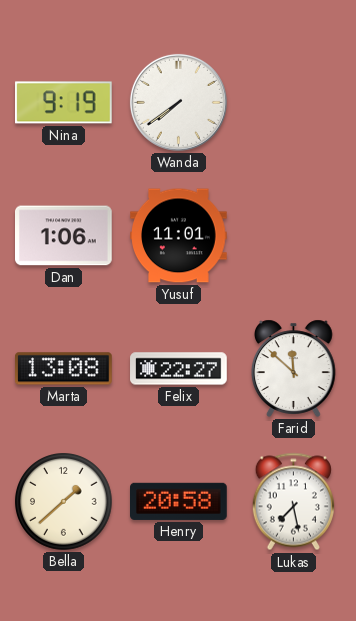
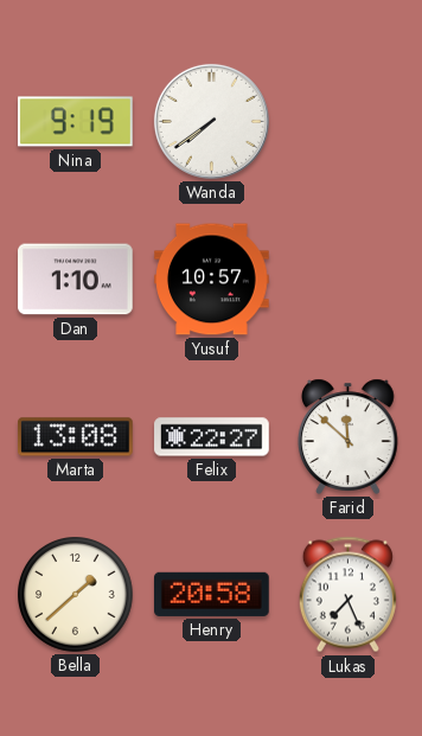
Dan: 1:06 -> 1:10 (76, 280)
Yusuf: 11:01 -> 10:57 (212, 280)
Lukas: 7:28 -> 7:26 (347, 595)
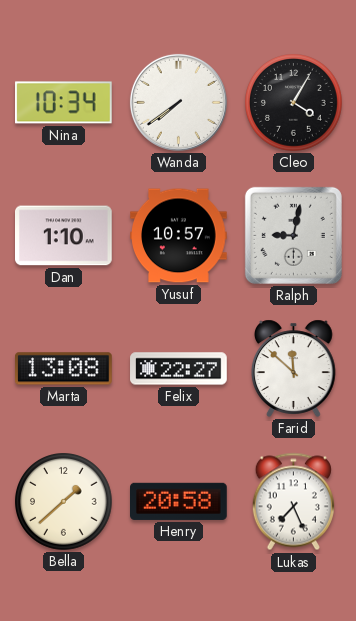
Nina: 9:19 -> 10:34 (64, 103)
Cleo: none -> 4:05 (294, 103)
Ralph: none -> 9:02 (293, 235)
